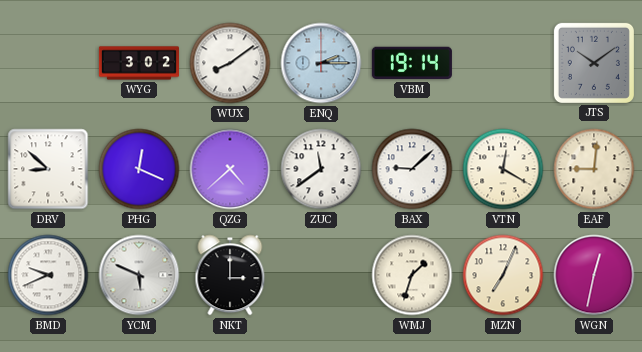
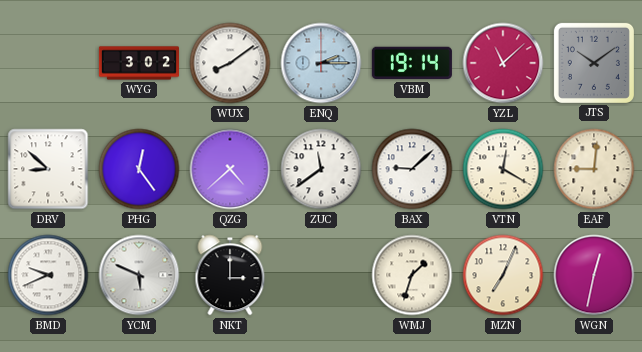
YZL: none -> 11:08 (503, 63)
PHG: 12:19 -> 12:24 (139, 169)
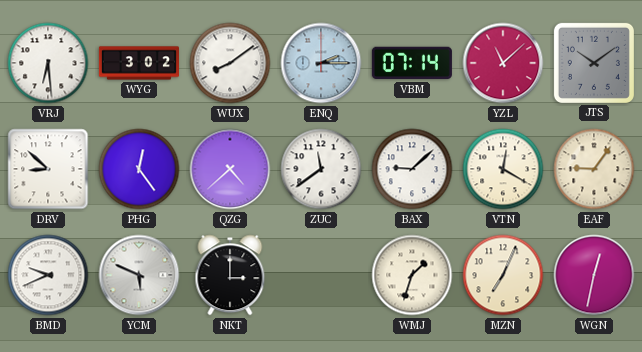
VRJ: none -> 6:29 (48, 63)
VBM: 19:14 -> 07:14 (412, 63)
EAF: 9:01 -> 9:06 (594, 169)
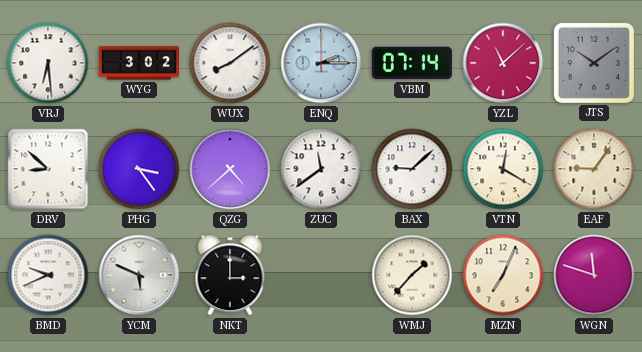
PHG: 12:24 -> 3:24 (139, 169)
WMJ: 1:33 -> 1:37 (412, 275)
WGN: 12:32 -> 11:48 (594, 275)
